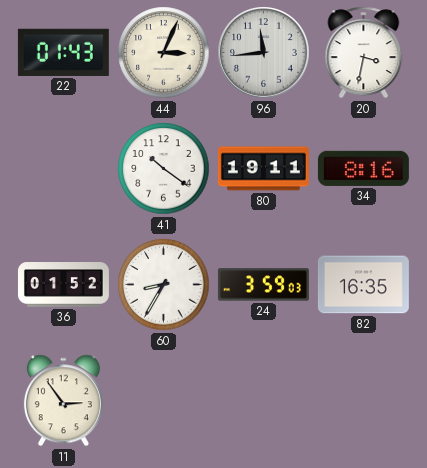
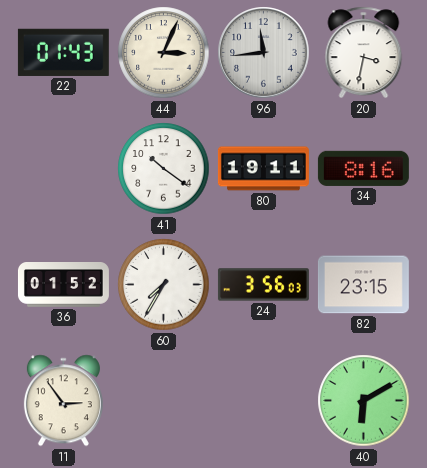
60: 8:35 -> 7:35 (164, 285)
24: 3:59 -> 3:56 (263, 285)
82: 16:35 -> 23:15 (363, 285)
40: none -> 6:10 (364, 401)
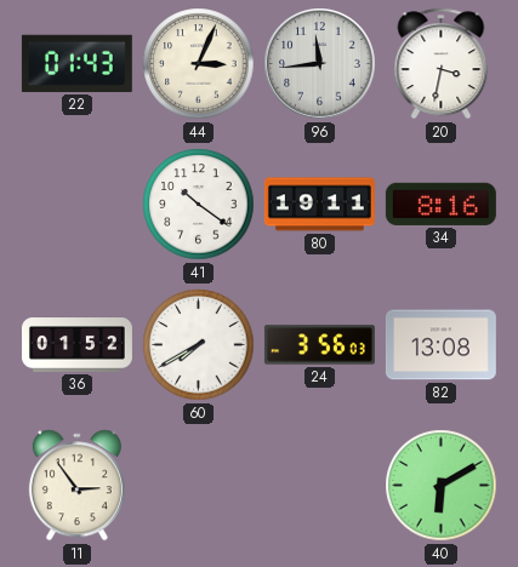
60: 7:35 -> 7:40 (199, 345)
82: 23:15 -> 13:08 (440, 345)
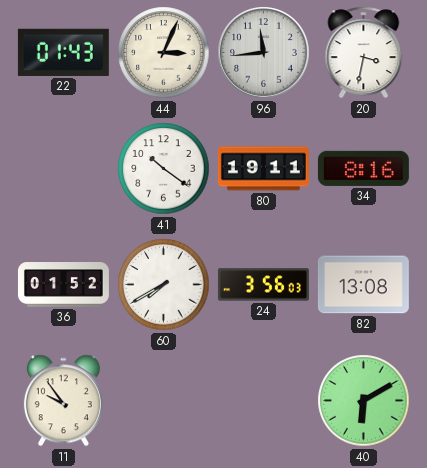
11: 2:54 -> 9:54 (63, 401)
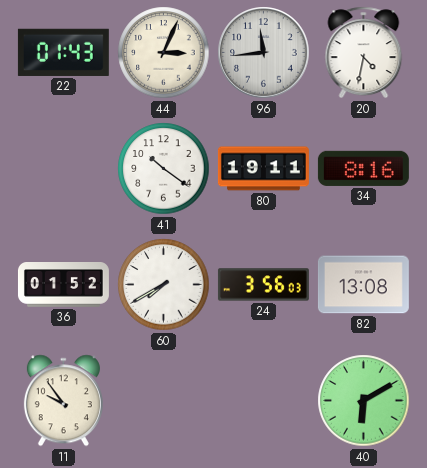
20: 3:32 -> 4:32 (364, 53)
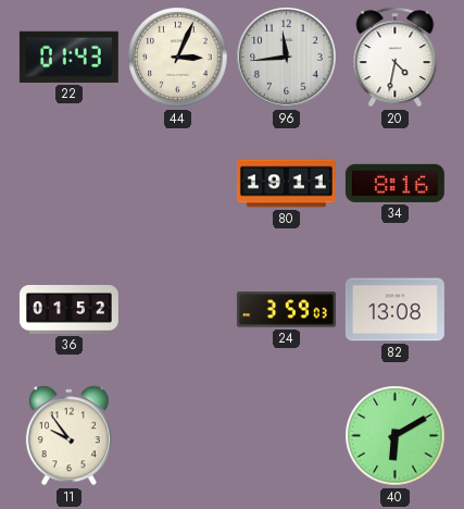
41: 10:21 -> none (164, 169)
60: 7:40 -> none (164, 285)
24: 3:56 -> 3:59 (286, 310)
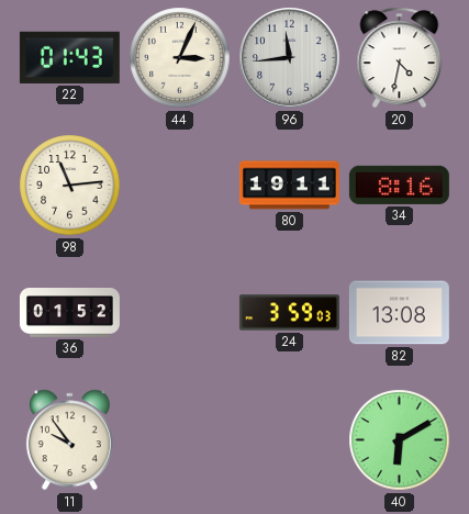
98: none -> 11:14 (70, 186)
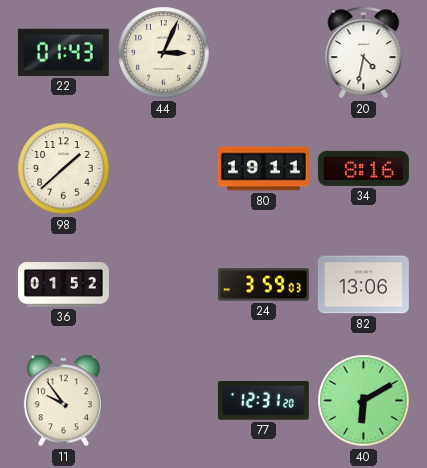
96: 11:44 -> none (290, 58)
98: 11:14 -> 1:38 (64, 169)
82: 13:08 -> 13:06 (363, 285)
77: none -> 12:31 (263, 401)
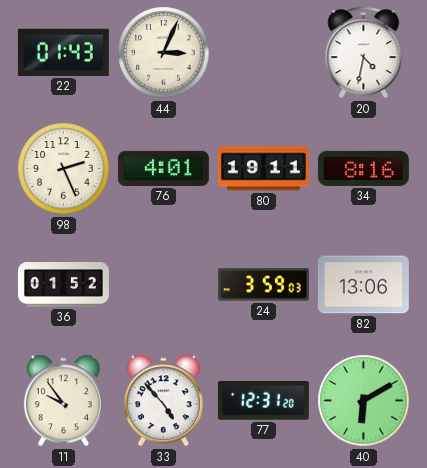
98: 1:38 -> 2:26 (64, 169)
76: none -> 4:01 (163, 168)
33: none -> 4:53 (163, 401)
